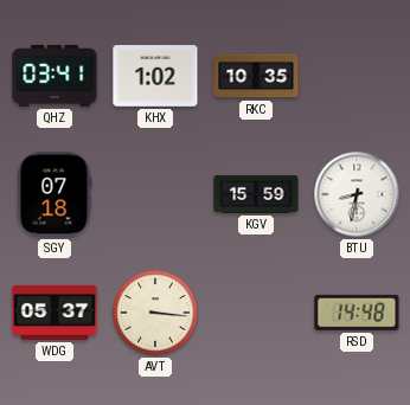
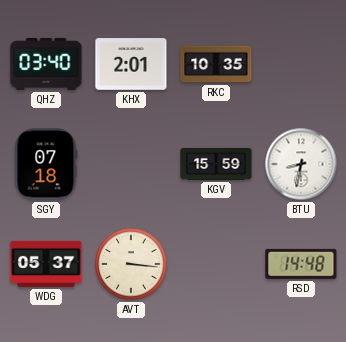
QHZ: 03:41 -> 03:40 (46, 64)
KHX: 1:02 -> 2:01 (131, 64)
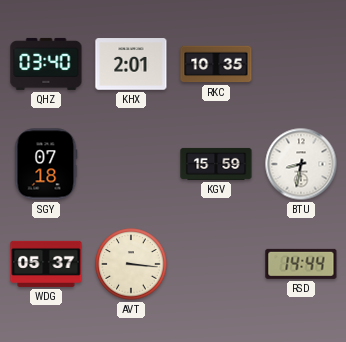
RSD: 14:48 -> 14:44 (301, 264)
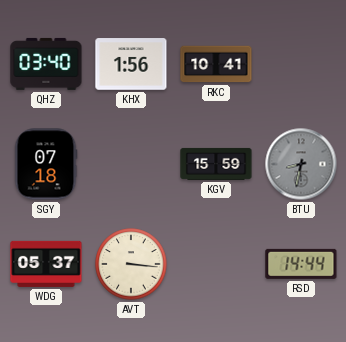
KHX: 2:01 -> 1:56 (131, 64)
RKC: 10:35 -> 10:41 (216, 64)
BTU dial: white -> grey (301, 164)
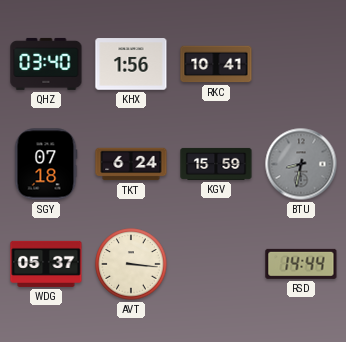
TKT: none -> 6:24 (131, 164)
